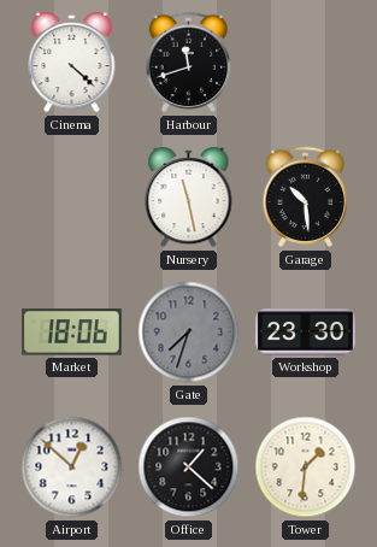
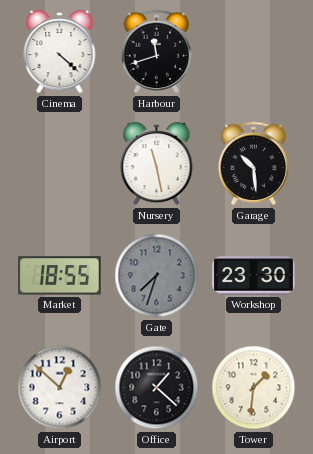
Market: 18:06 -> 18:55 (60, 276)
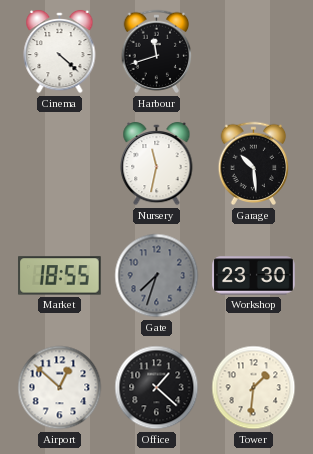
Nursery: 11:28 -> 11:32 (157, 164)
